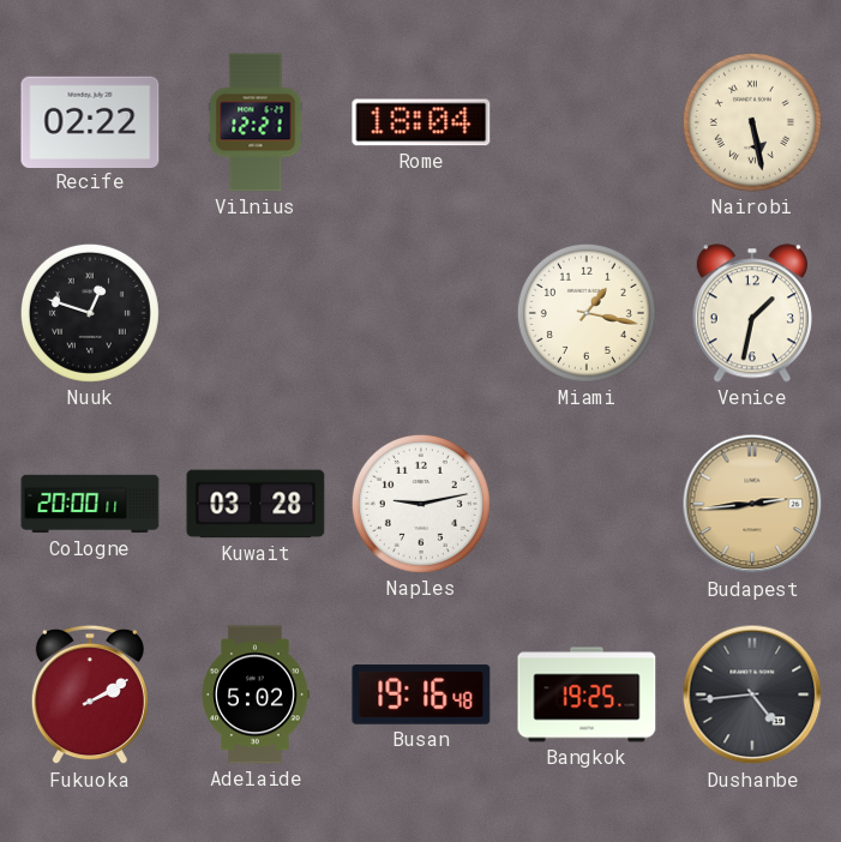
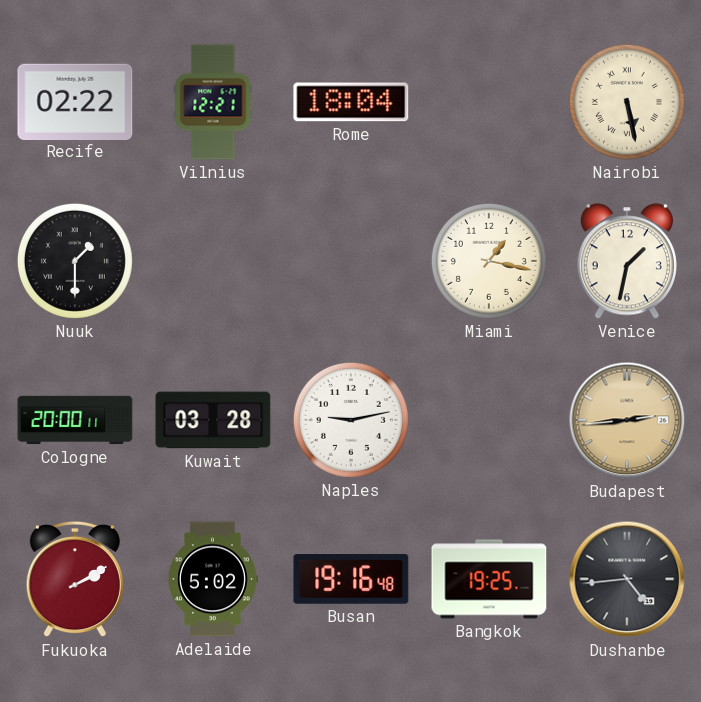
Nuuk: 12:48 -> 1:30 (75, 261)
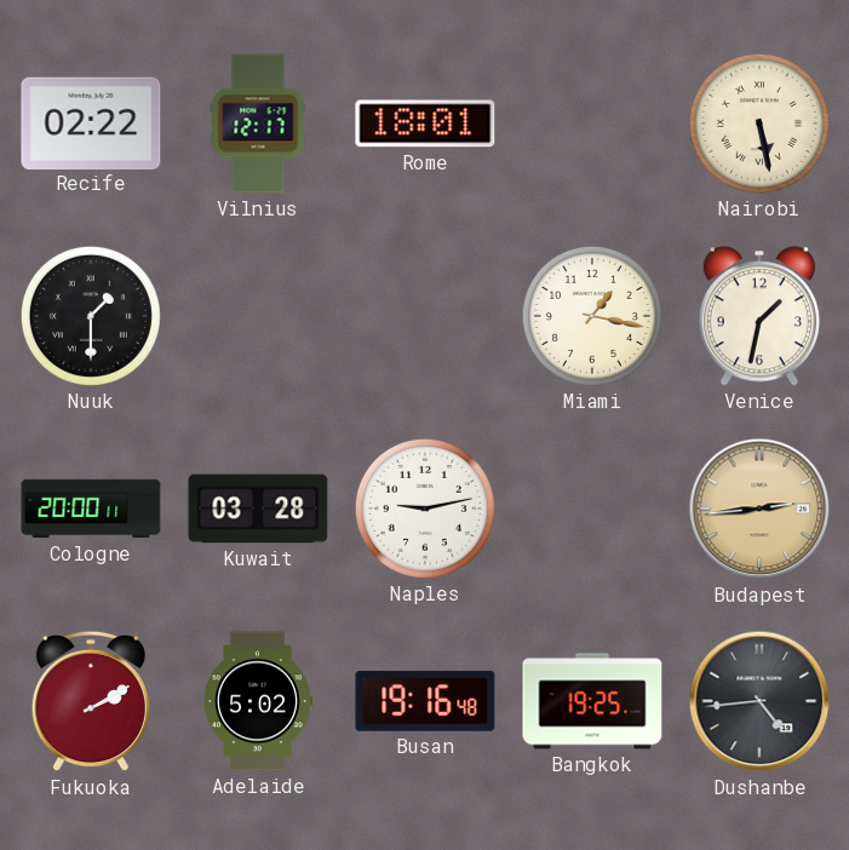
Vilnius: 12:21 -> 12:17 (258, 124)
Rome: 18:04 -> 18:01 (425, 124)
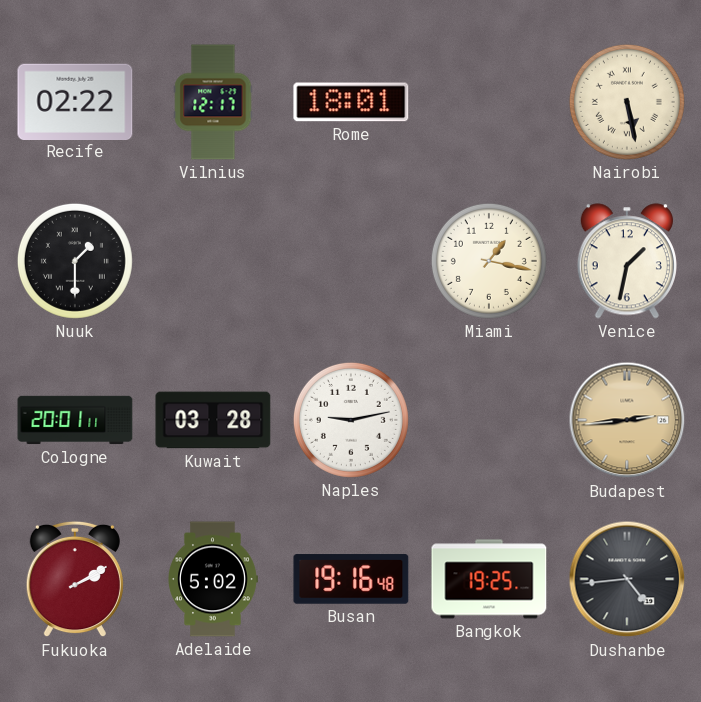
Cologne: 20:00 -> 20:01 (75, 420)
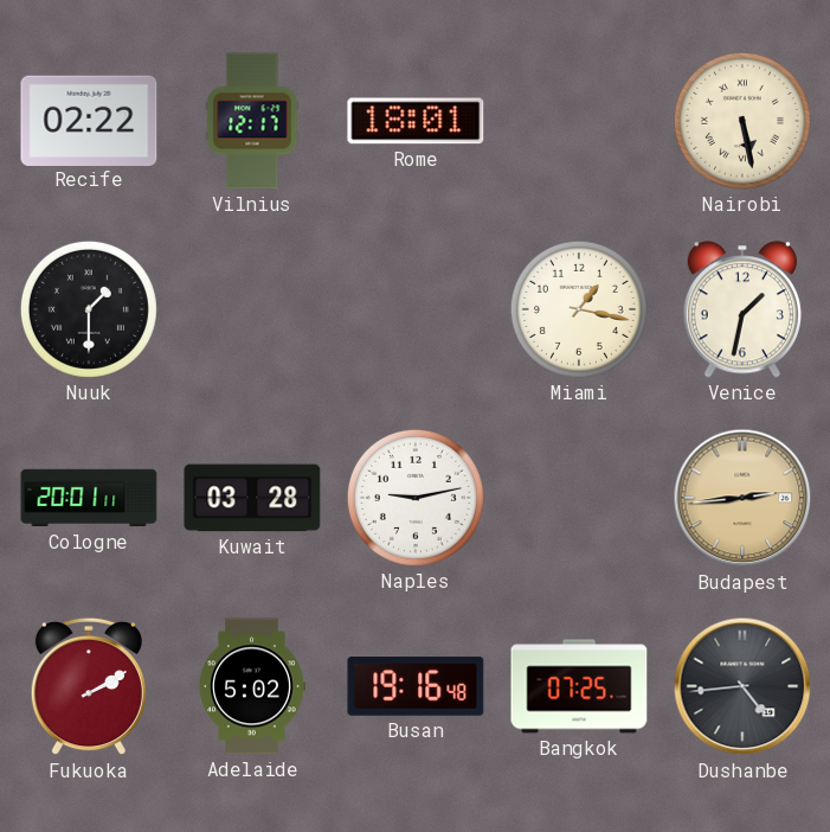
Bangkok: 19:25 -> 07:25 (579, 686)
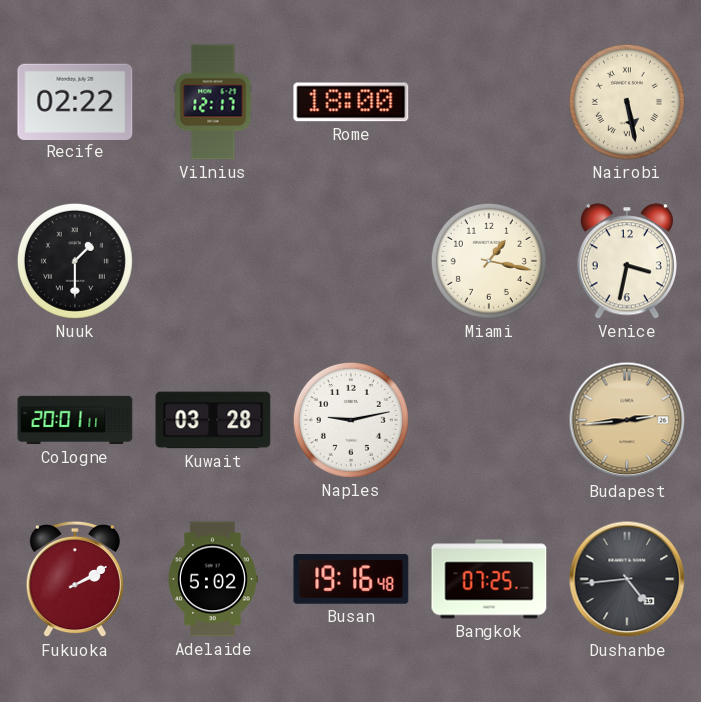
Rome: 18:01 -> 18:00 (351, 102)
Venice: 1:32 -> 3:32 (627, 261)
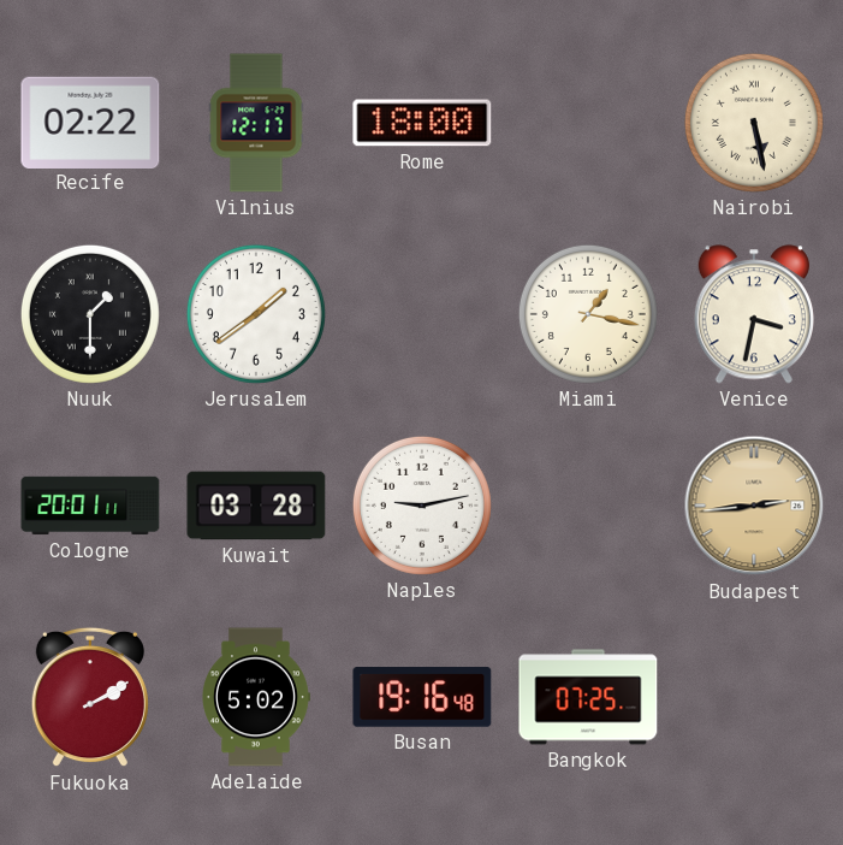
Jerusalem: none -> 1:39 (256, 314)
Dushanbe: 4:44 -> none (627, 579)
